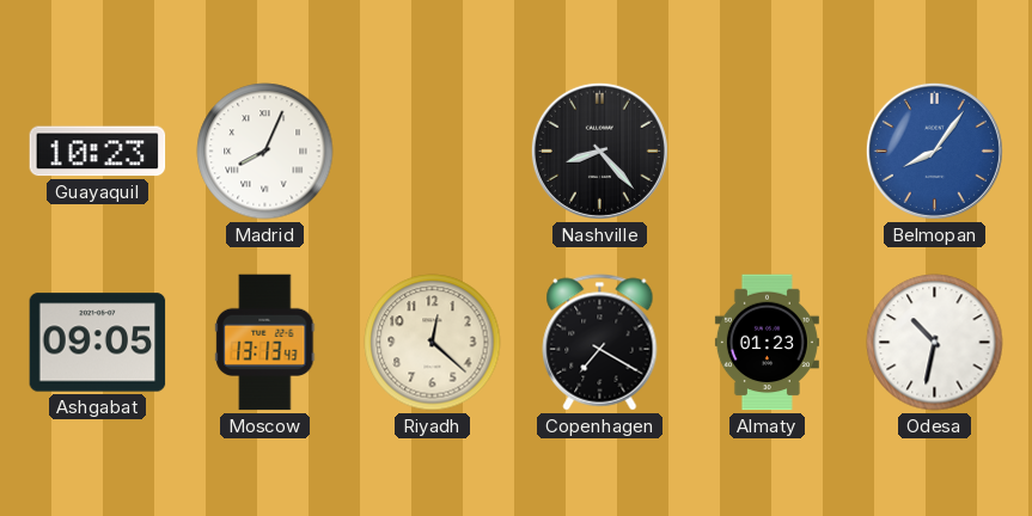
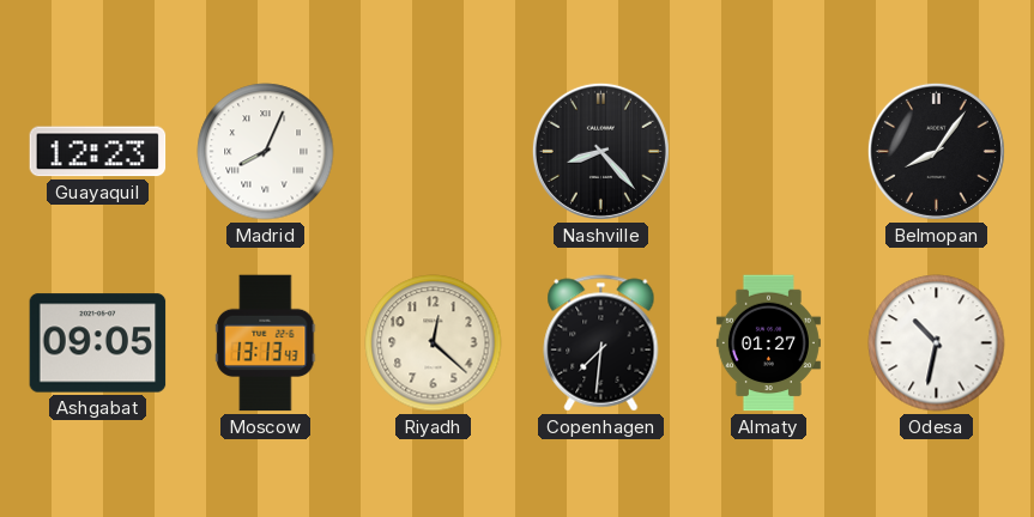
Guayaquil: 10:23 -> 12:23 (98, 152)
Belmopan dial: blue -> black (936, 151)
Copenhagen: 7:20 -> 7:31 (601, 343)
Almaty: 01:23 -> 01:27 (768, 343)
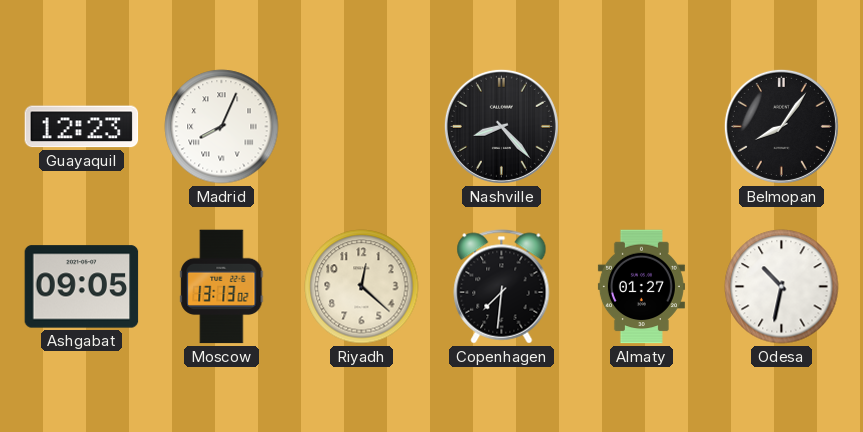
Moscow: 13:13:43 -> 13:13:02 (222, 287)
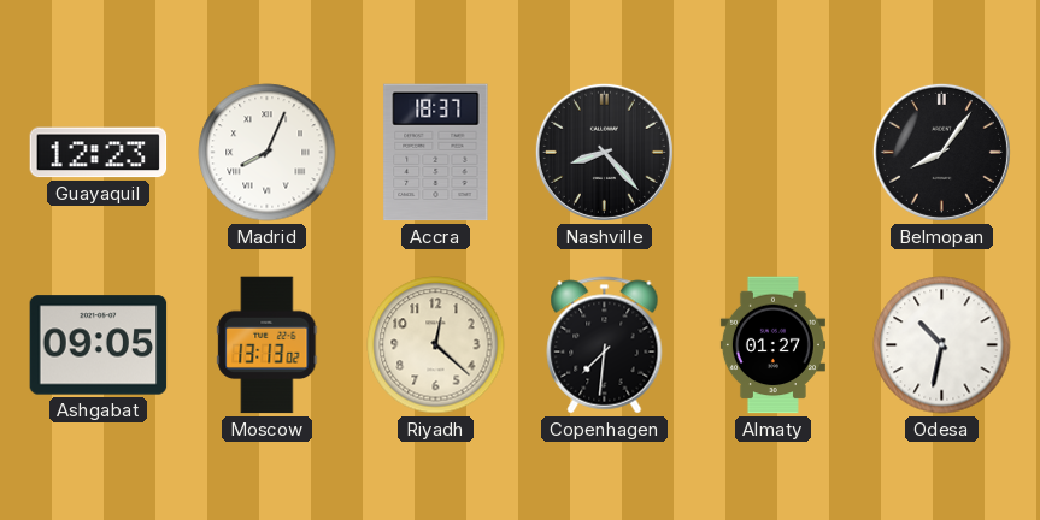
Accra: none -> 18:37 (436, 153)
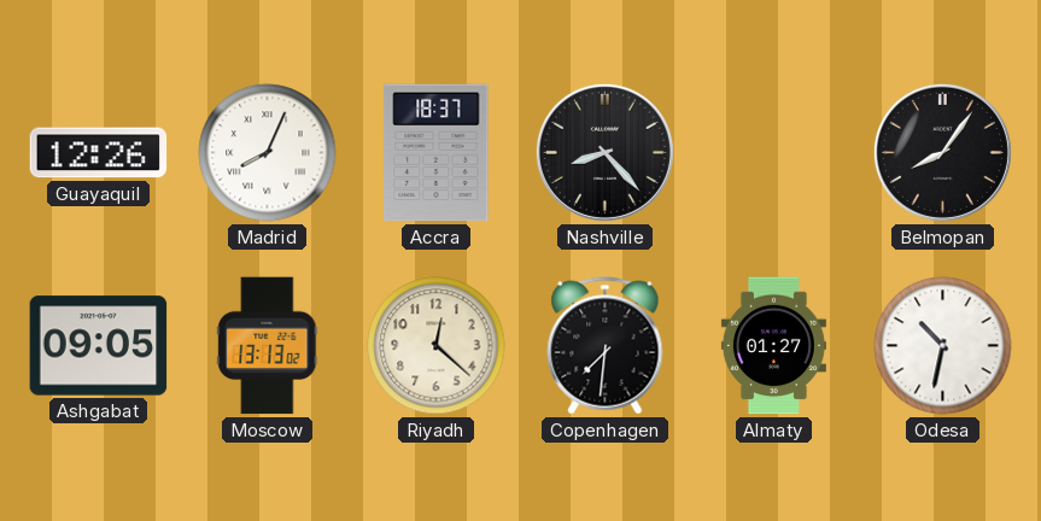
Guayaquil: 12:23 -> 12:26 (99, 153)
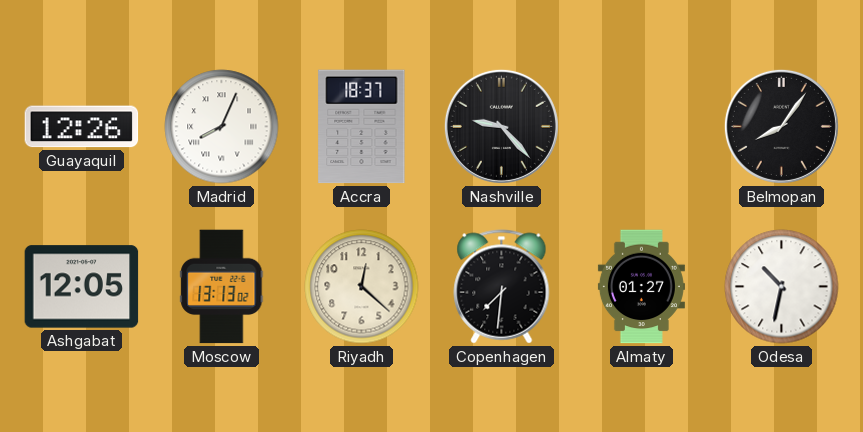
Nashville: 8:23 -> 9:23 (501, 126)
Ashgabat: 09:05 -> 12:05 (82, 287)
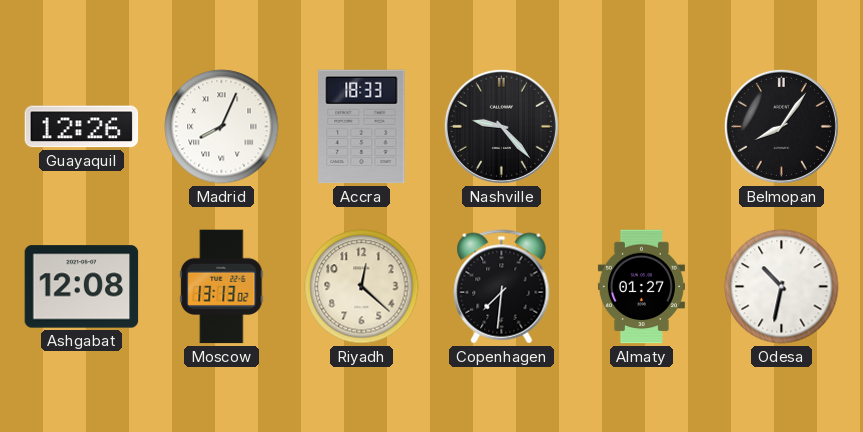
Accra: 18:37 -> 18:33 (362, 127)
Ashgabat: 12:05 -> 12:08 (82, 287)
